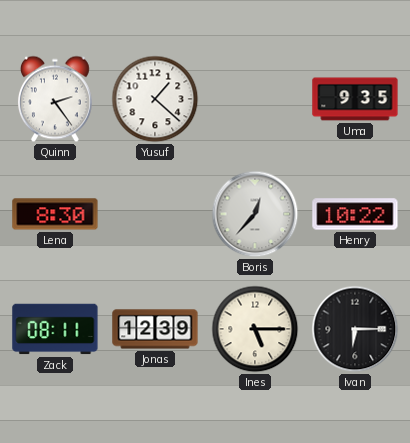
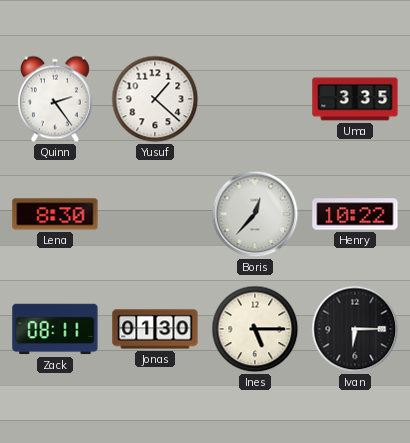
Uma: 9:35 -> 3:35 (355, 99)
Jonas: 12:39 -> 01:30 (155, 329)
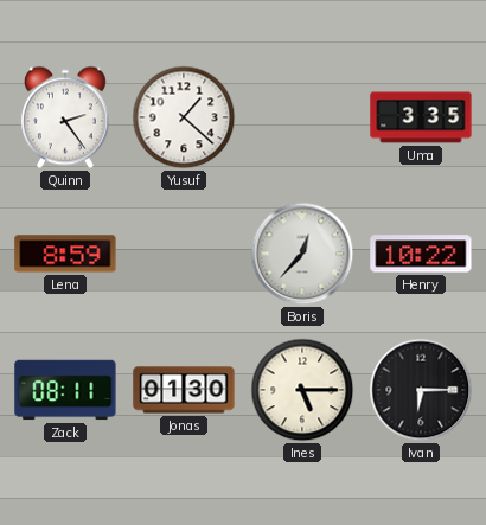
Lena: 8:30 -> 8:59 (65, 254)
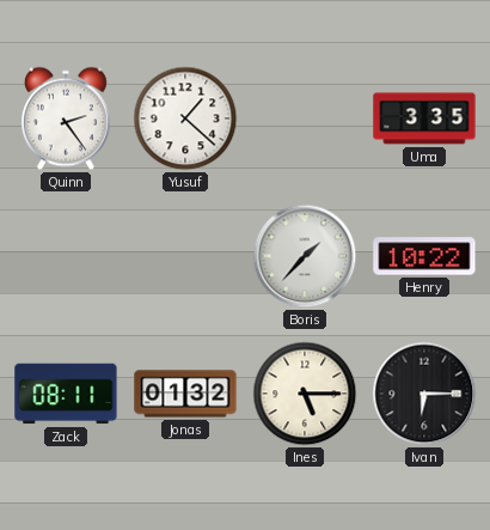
Lena: 8:59 -> none (65, 254)
Boris: 12:37 -> 1:37 (305, 256)
Jonas: 01:30 -> 01:32 (185, 394)
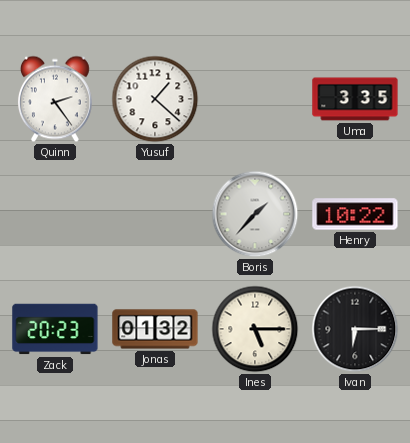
Zack: 08:11 -> 20:23 (55, 329)
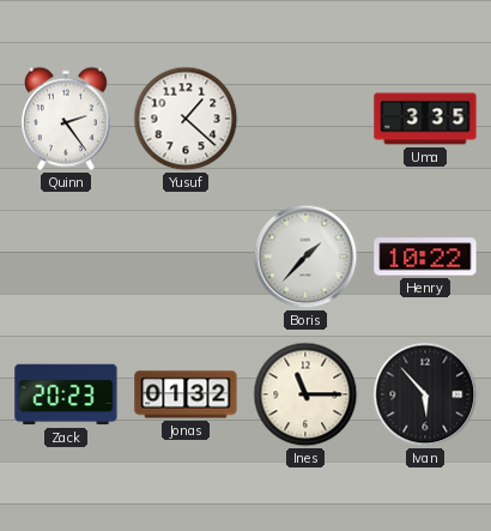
Ines: 5:15 -> 11:15 (305, 394)
Ivan: 6:15 -> 5:53 (425, 394)
